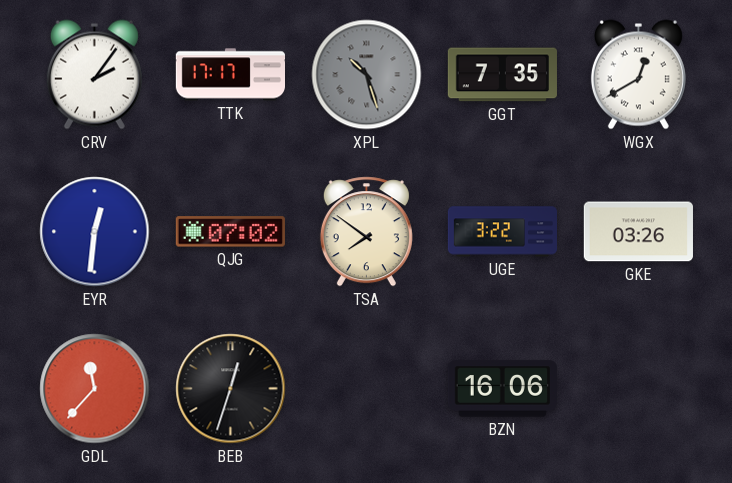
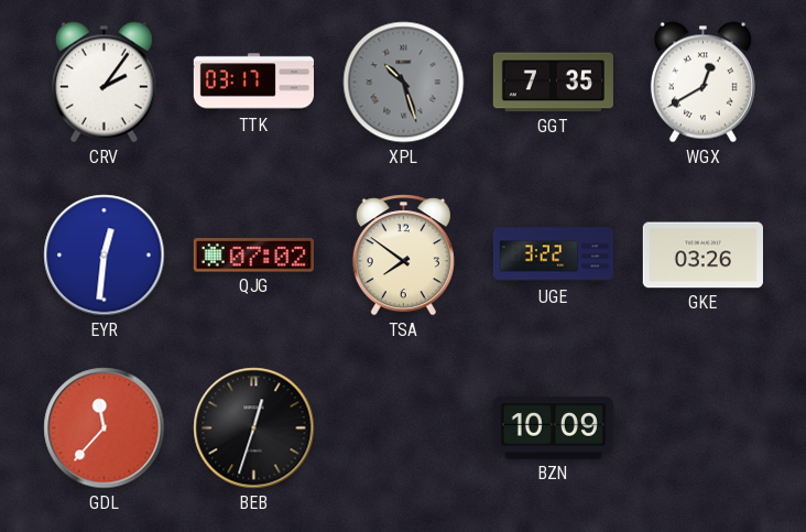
TTK: 17:17 -> 03:17 (253, 83)
BZN: 16:06 -> 10:09 (553, 428)
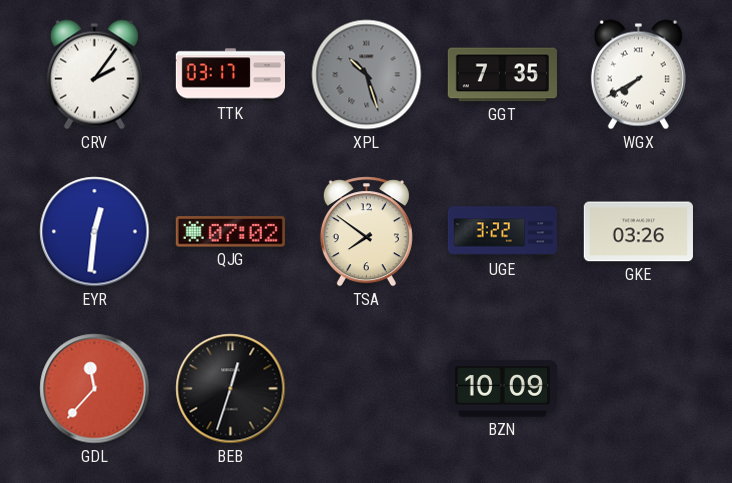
WGX: 12:40 -> 7:40 (638, 75)
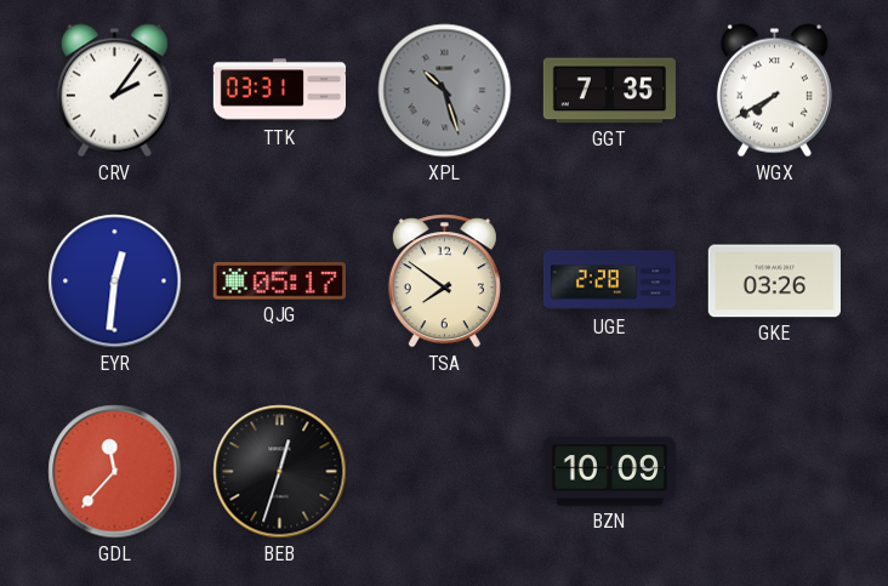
TTK: 03:17 -> 03:31 (279, 91)
QJG: 07:02 -> 05:17 (279, 281)
UGE: 3:22 -> 2:28 (609, 281)
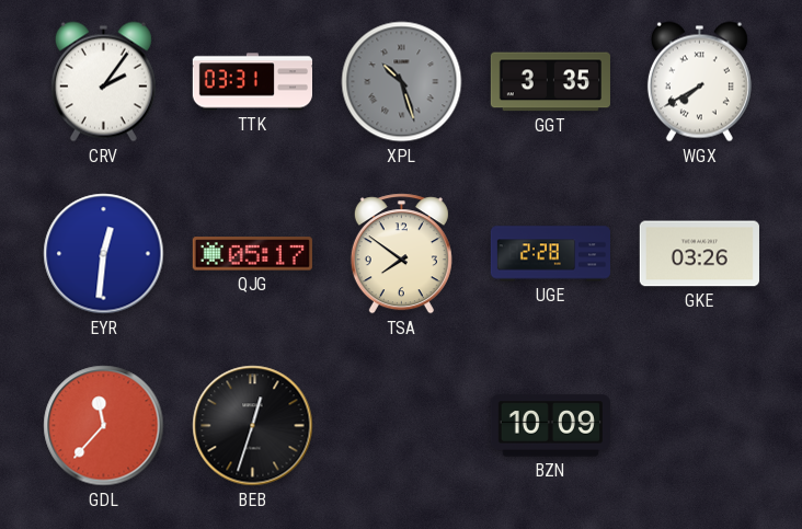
GGT: 7:35 -> 3:35 (550, 82)
